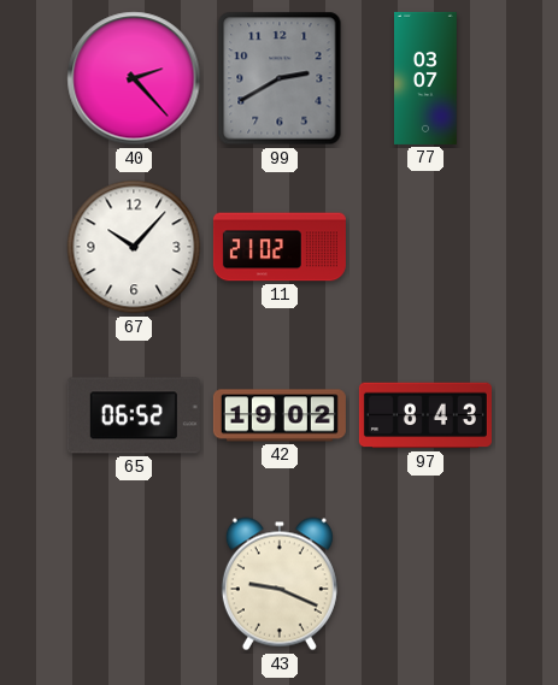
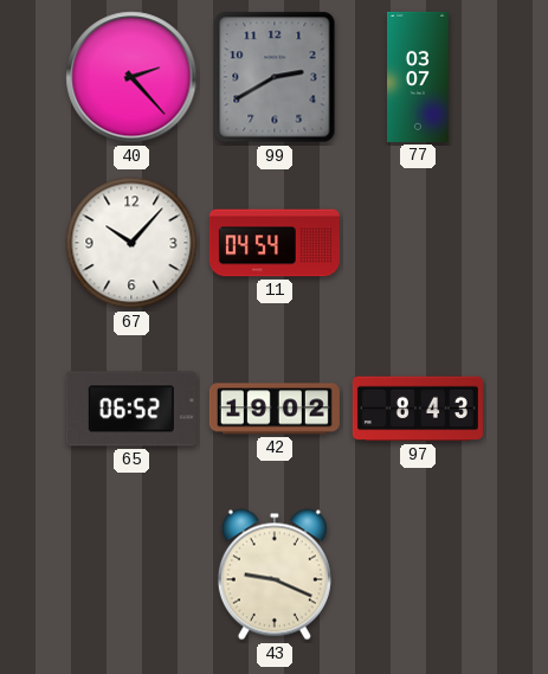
11: 21:02 -> 04:54 (275, 243)
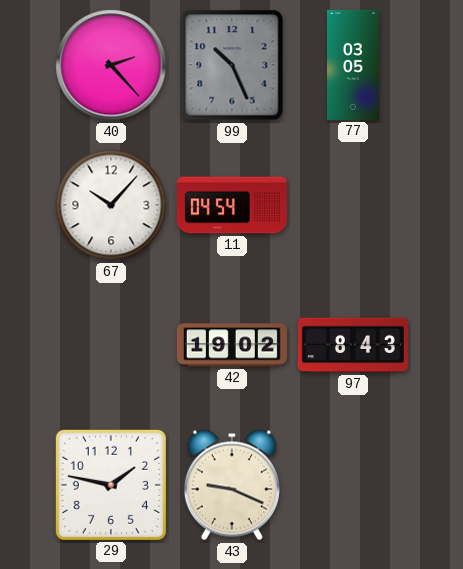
99: 2:40 -> 10:26 (232, 65)
77: 03:07 -> 03:05 (354, 65)
65: 06:52 -> none (131, 409)
29: none -> 1:47 (111, 485)
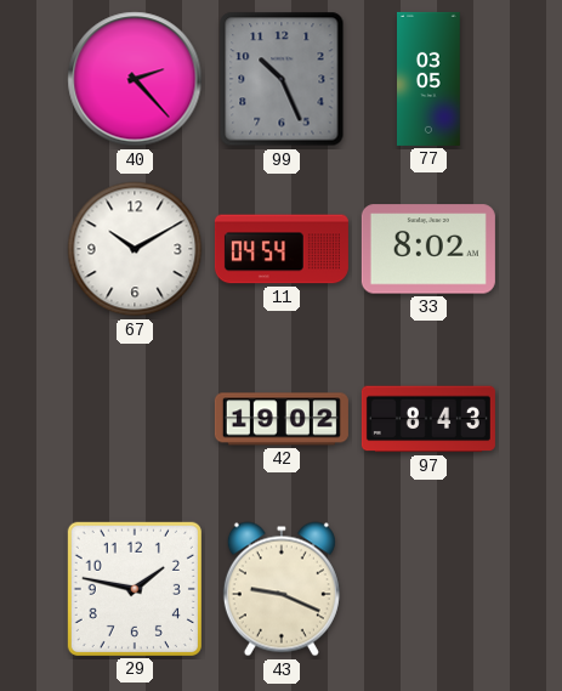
67: 10:07 -> 10:10 (135, 249)
33: none -> 8:02 (428, 249)
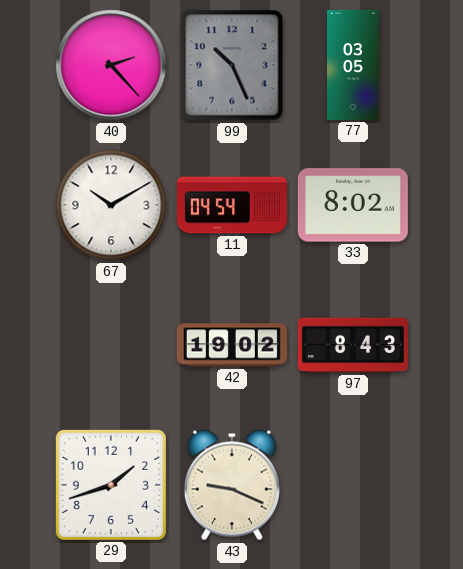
29: 1:47 -> 1:42 (111, 485)
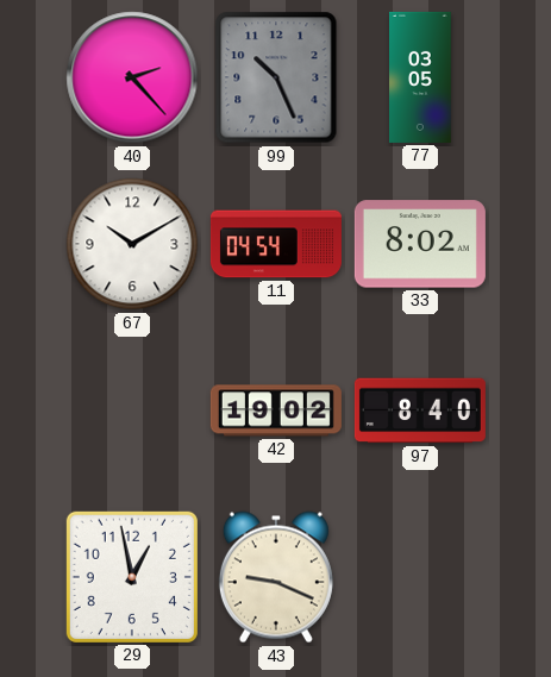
97: 8:43 -> 8:40 (420, 410)
29: 1:42 -> 12:58 (132, 577)
